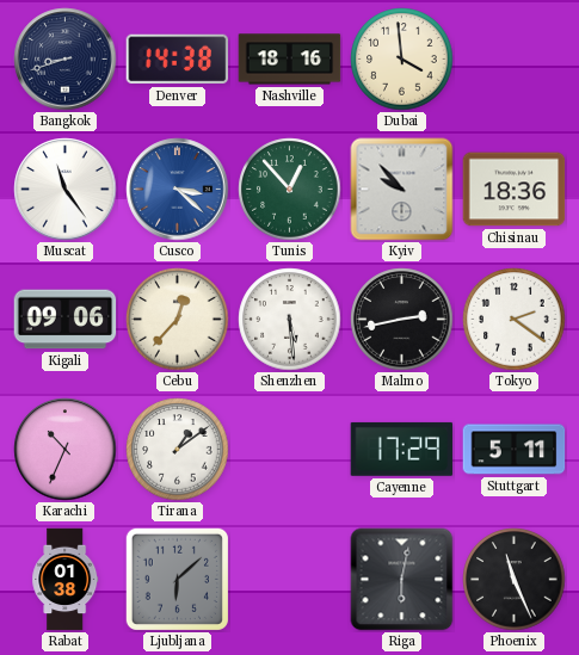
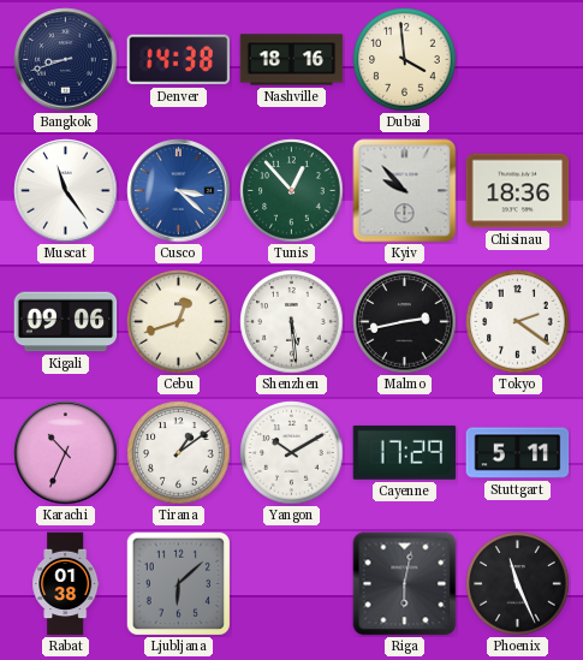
Cebu: 12:37 -> 12:42 (179, 322)
Yangon: none -> 10:10 (292, 453)
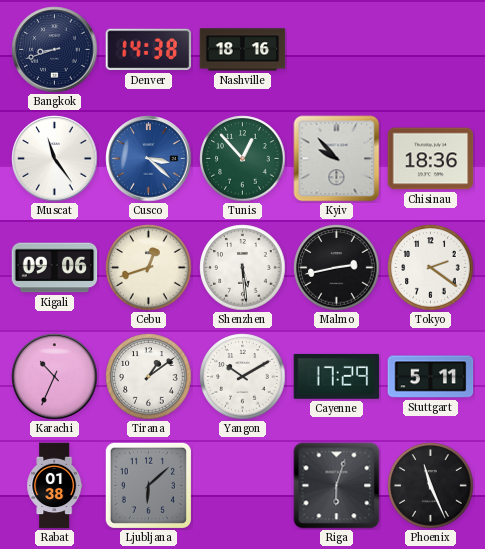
Dubai: 3:59 -> none (405, 60)
Riga: 6:02 -> 6:03 (337, 486)
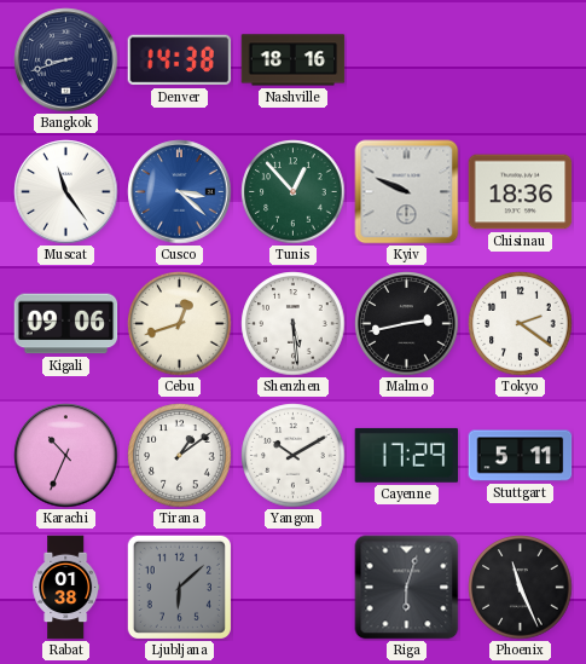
Kyiv: 9:53 -> 9:49 (407, 192)
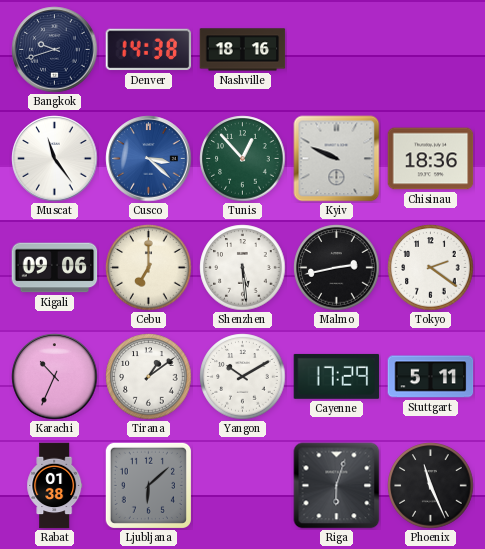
Bangkok: 8:42 -> 9:42 (55, 50)
Cebu: 12:42 -> 7:00 (149, 268)
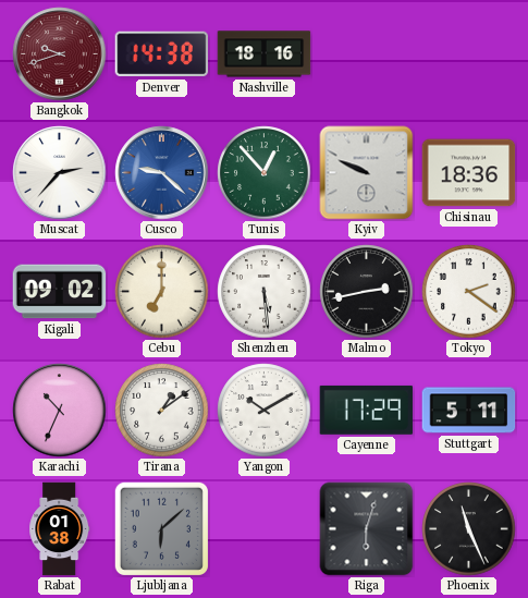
Bangkok dial: navy -> burgundy (60, 54)
Muscat: 11:24 -> 2:37 (60, 173)
Cusco: 3:22 -> 9:22 (162, 173)
Kigali: 09:06 -> 09:02 (60, 292)
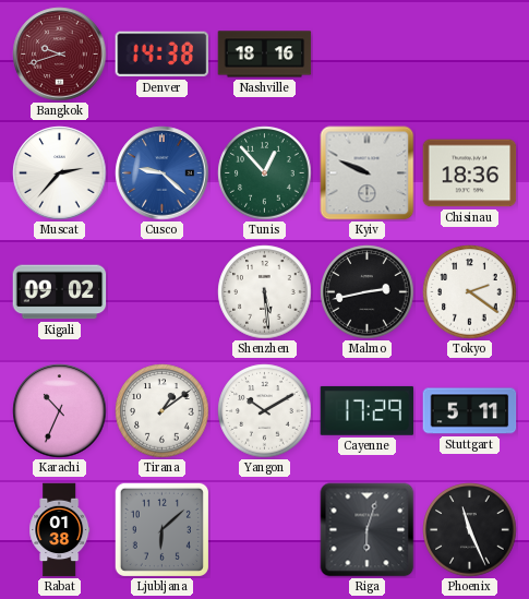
Cebu: 7:00 -> none (162, 292)
